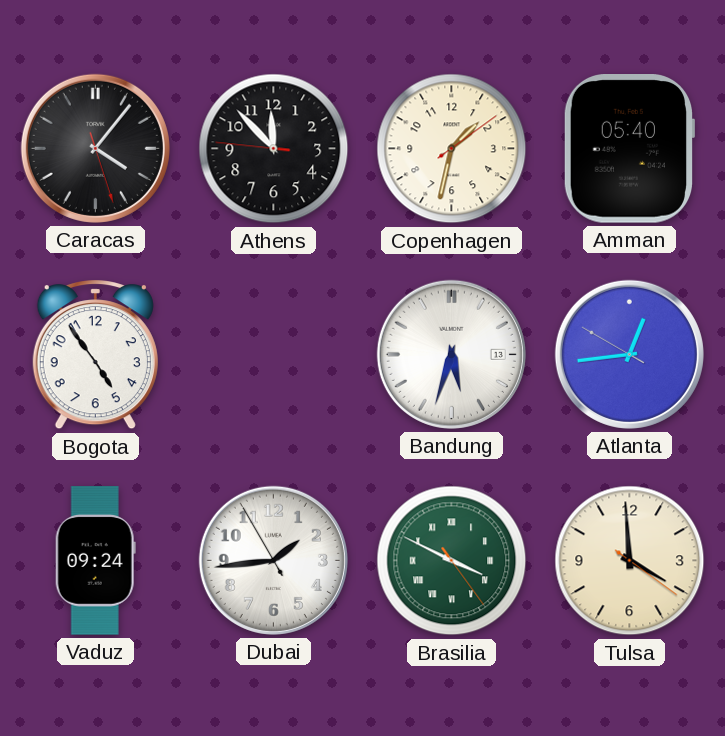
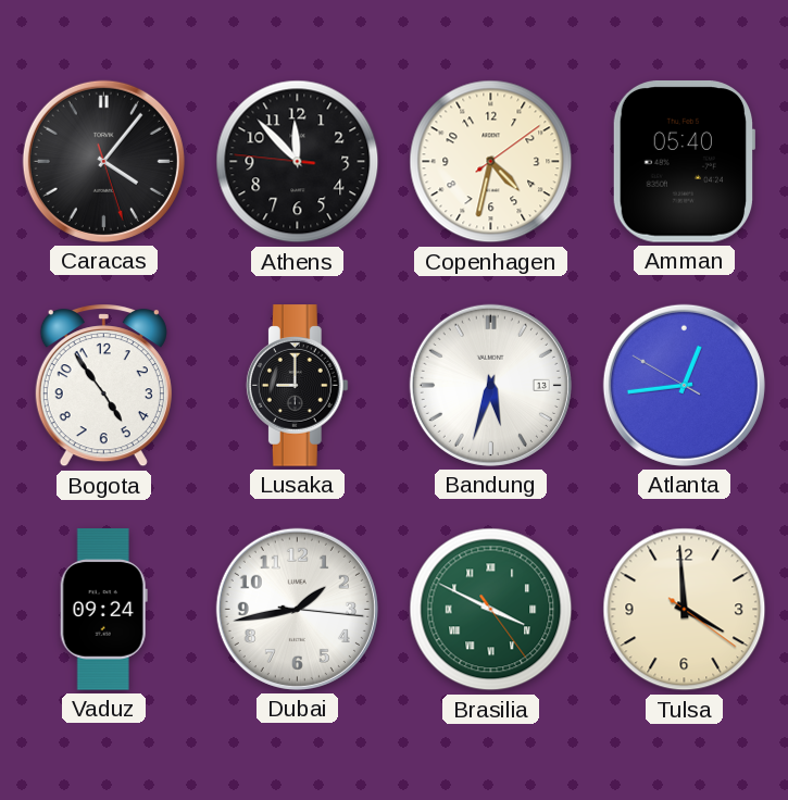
Copenhagen: 1:32 -> 4:32 (491, 162)
Lusaka: none -> 9:00 (297, 386)
Dubai: 1:43:55 -> 1:43:16 (297, 609)
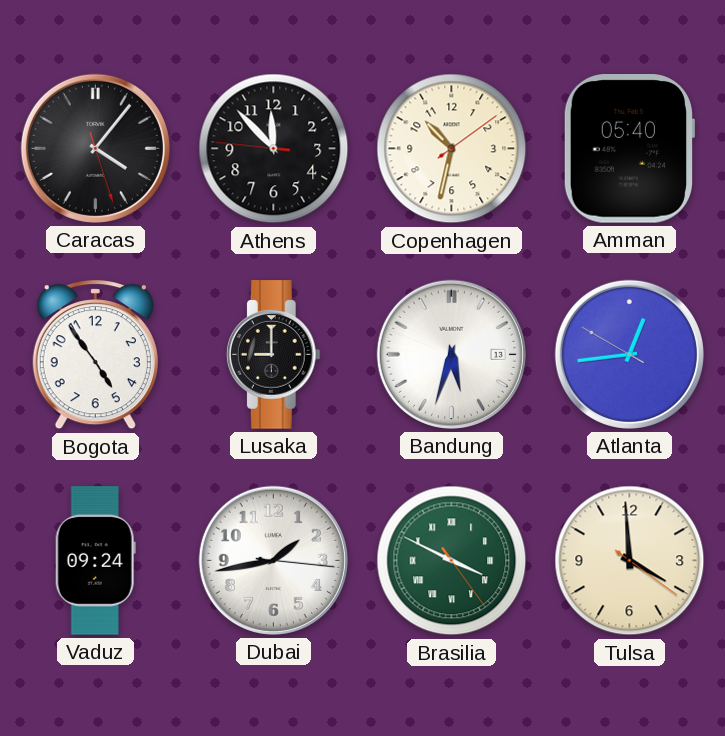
Copenhagen: 4:32 -> 10:32 (452, 149)
